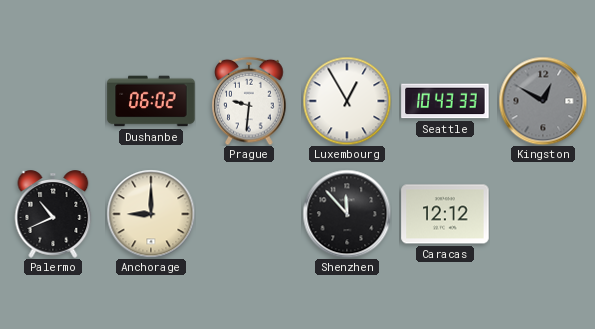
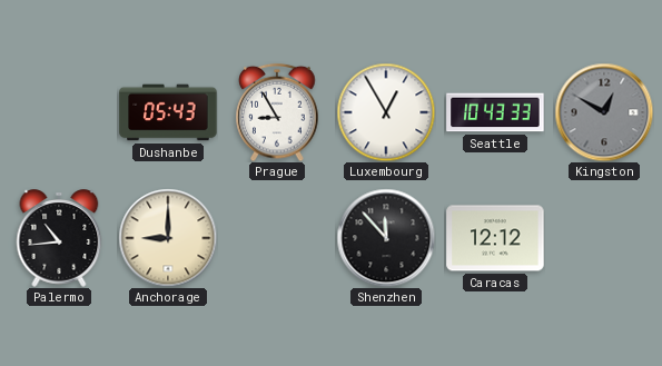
Dushanbe: 06:02 -> 05:43 (168, 112)
Prague: 9:31 -> 8:55 (277, 112)
Palermo: 10:41 -> 10:44 (59, 238)
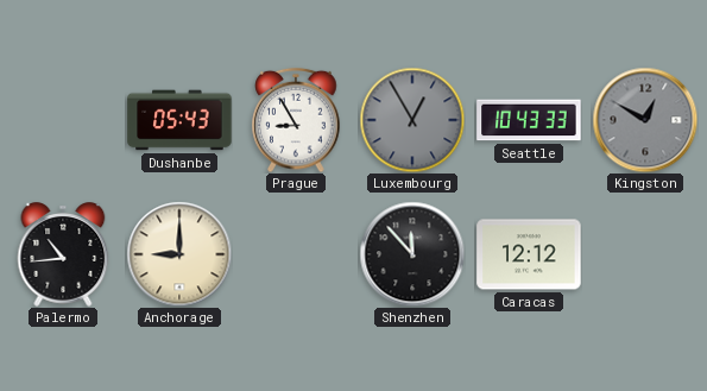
Luxembourg dial: white -> grey (412, 120)
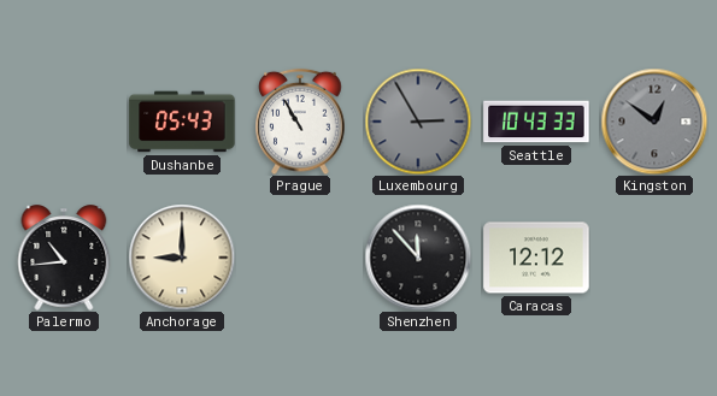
Prague: 8:55 -> 10:55 (300, 122)
Luxembourg: 12:55 -> 2:55 (418, 122)
Kingston: 12:50 -> 12:51 (654, 122)
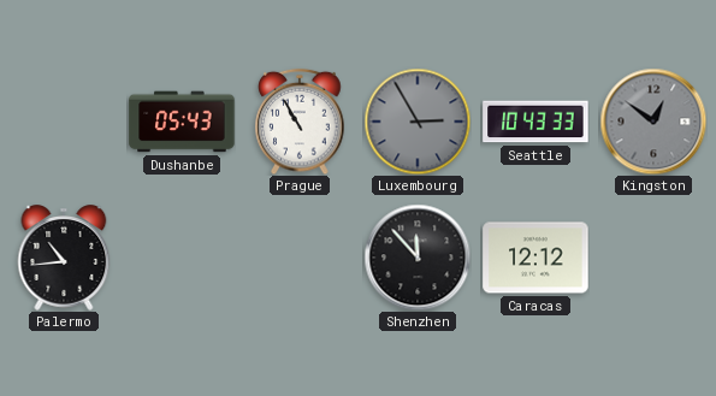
Anchorage: 9:00 -> none (182, 258)
